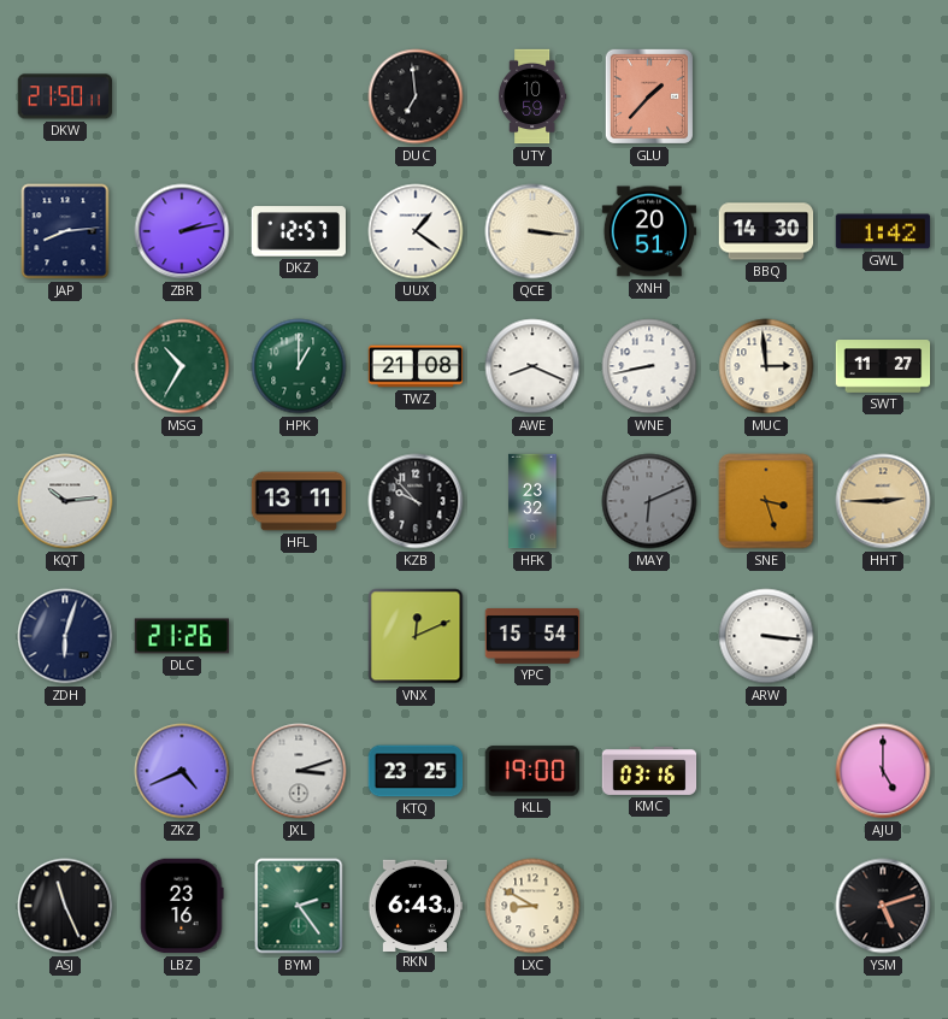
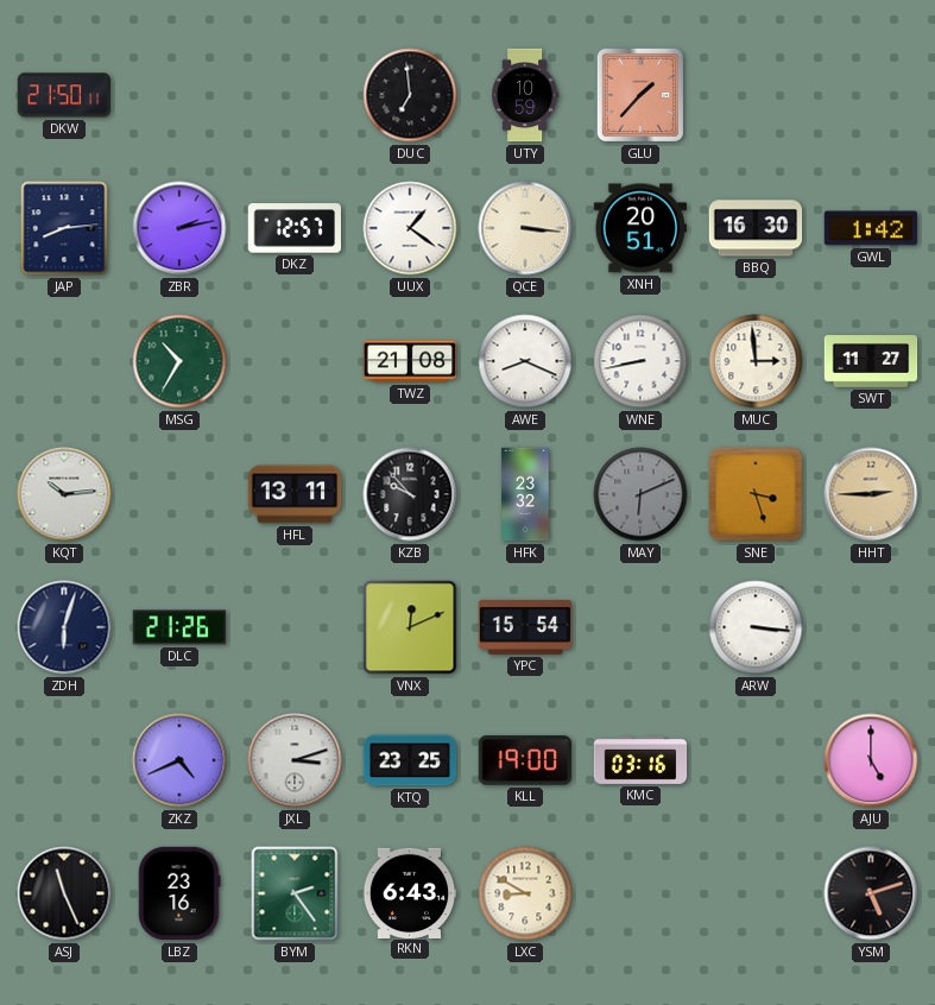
BBQ: 14:30 -> 16:30 (756, 228)
HPK: 1:00 -> none (299, 366)
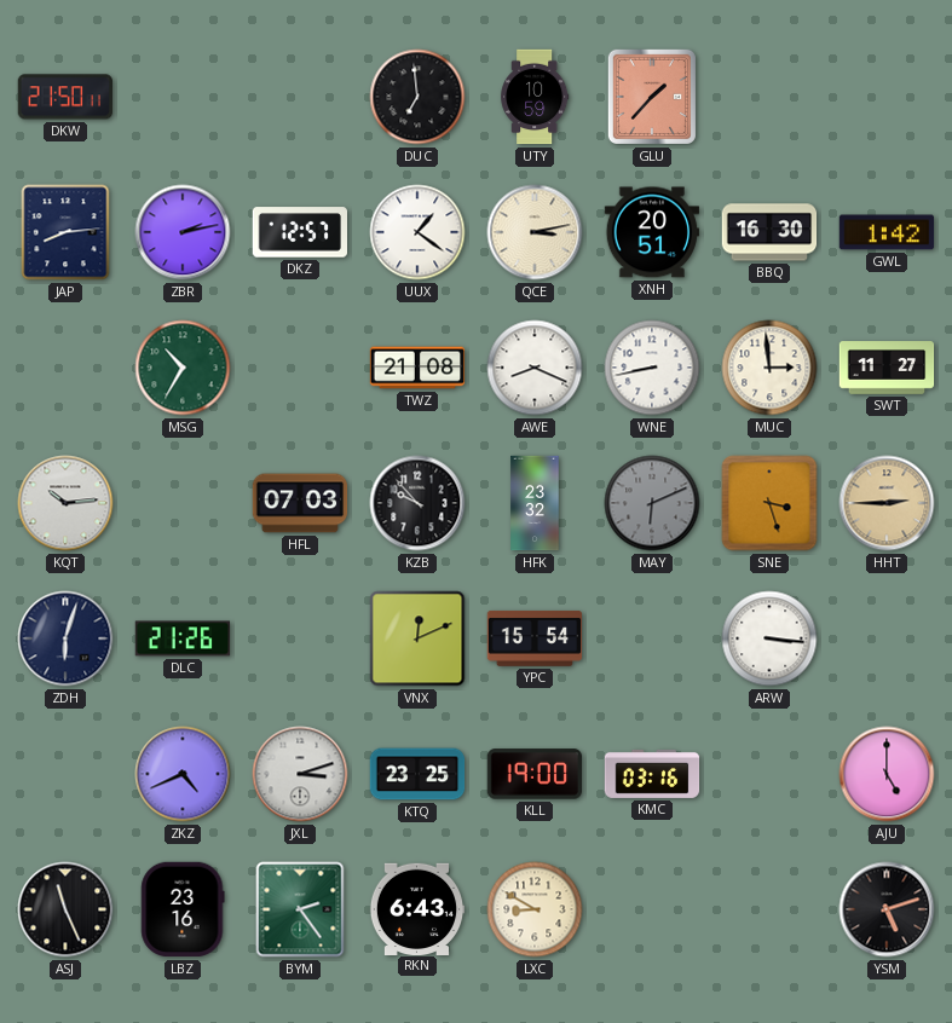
QCE: 3:16 -> 3:13 (535, 232)
HFL: 13:11 -> 07:03 (300, 503)
